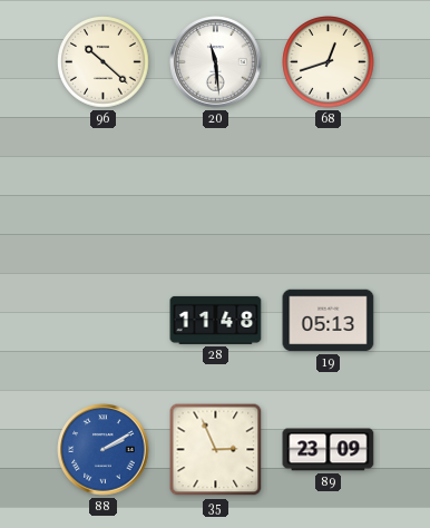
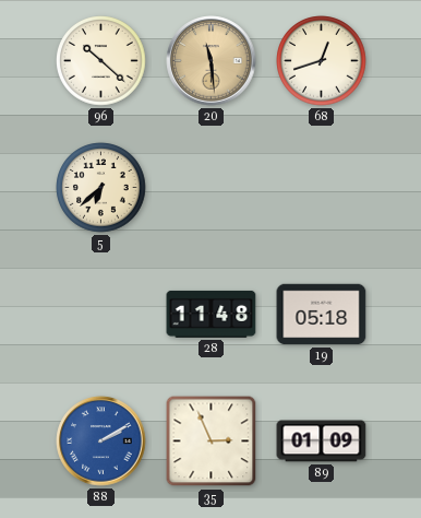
20 dial: white -> champagne (212, 61)
5: none -> 6:38 (101, 188)
19: 05:13 -> 05:18 (322, 315)
89: 23:09 -> 01:09 (322, 442)
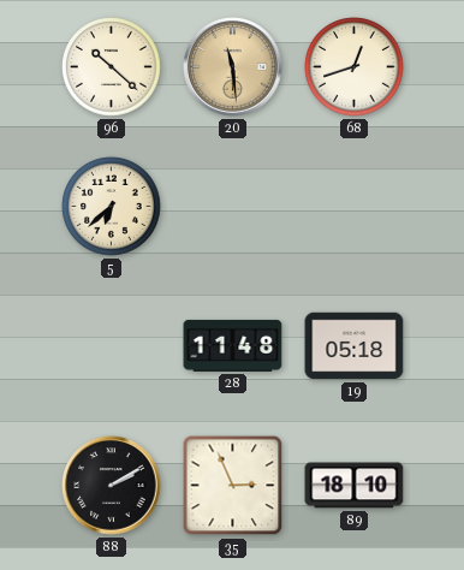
88 dial: blue -> black (112, 486)
89: 01:09 -> 18:10 (355, 486)
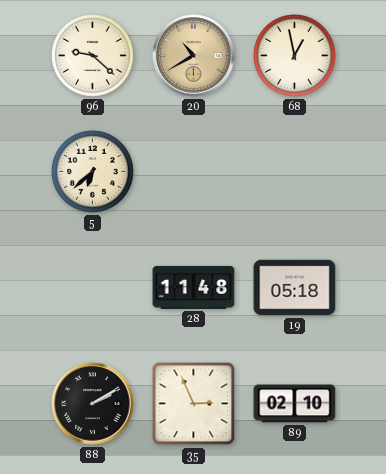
96: 10:22 -> 9:22 (93, 56)
20: 11:29 -> 10:40 (194, 56)
68: 12:42 -> 12:58 (295, 56)
89: 18:10 -> 02:10 (295, 404)
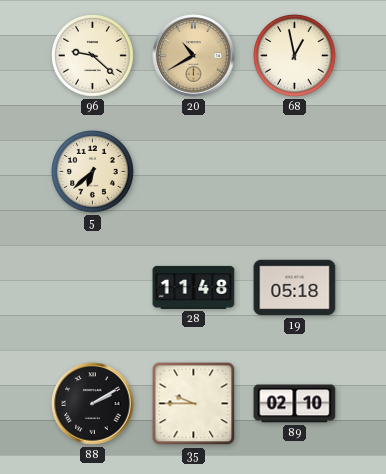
35: 2:56 -> 9:45 (194, 404)
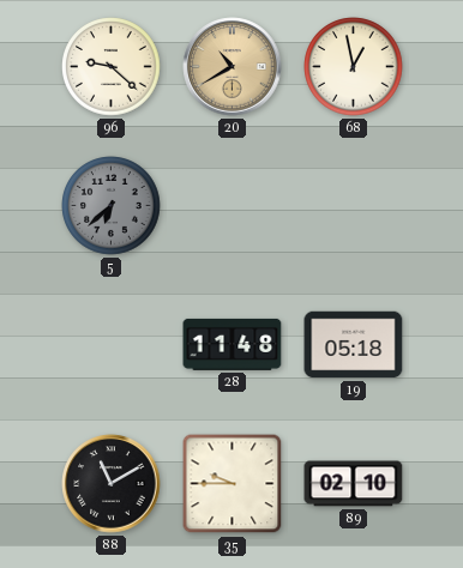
5 dial: cream -> grey (112, 206)
88: 2:10 -> 11:10 (112, 484)
